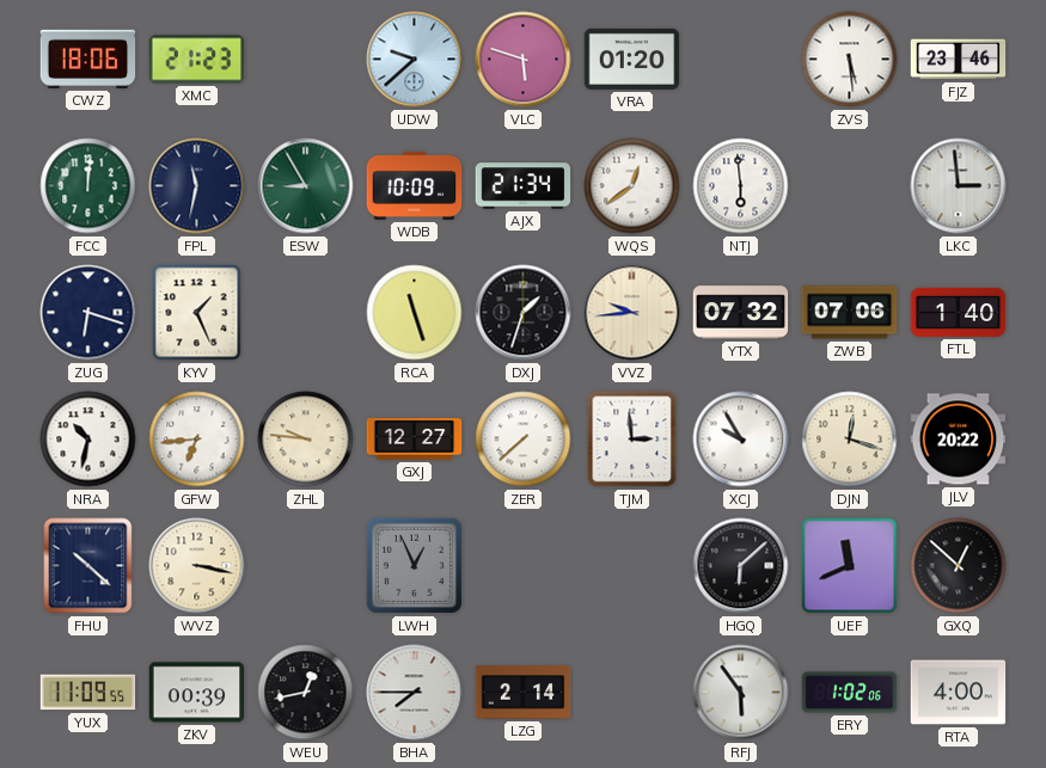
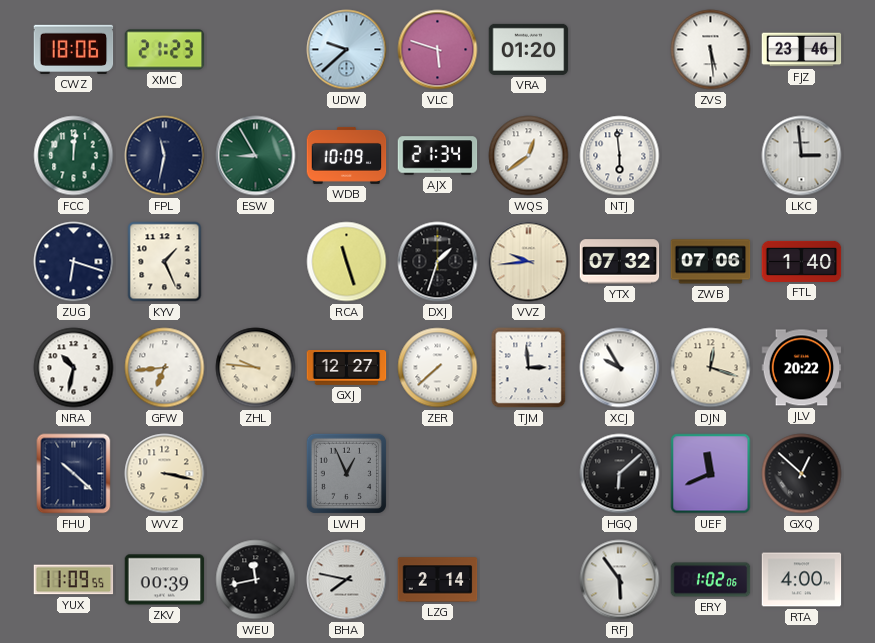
WEU: 12:43 -> 11:43 (256, 580)
BHA: 7:45 -> 7:47 (347, 580)
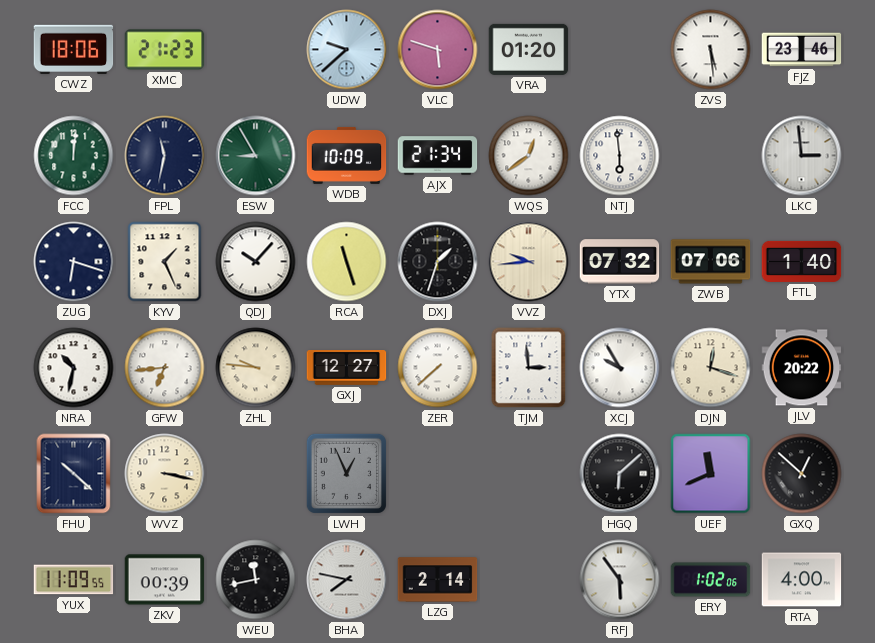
QDJ: none -> 10:07 (256, 262)
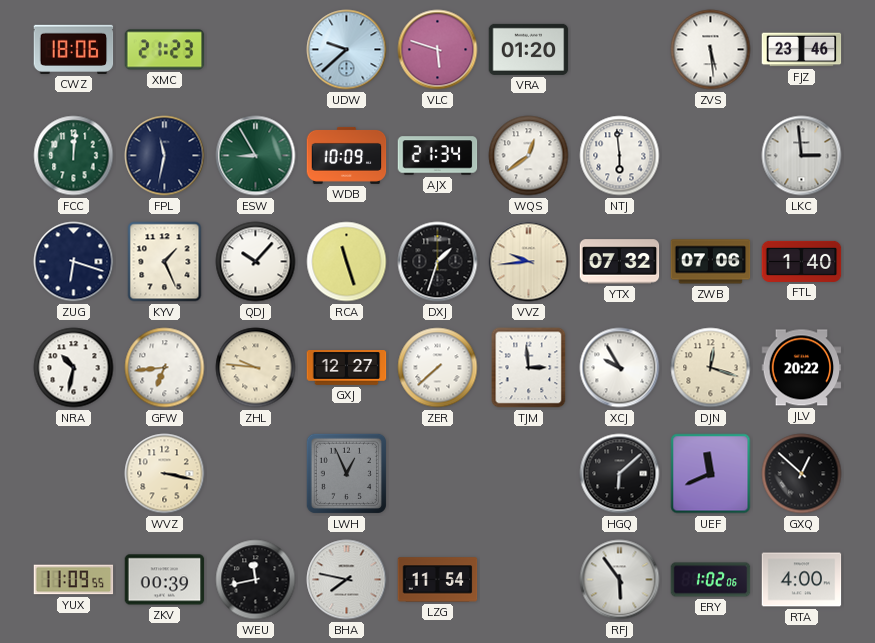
FHU: 10:22 -> none (74, 474)
LZG: 2:14 -> 11:54 (438, 580)
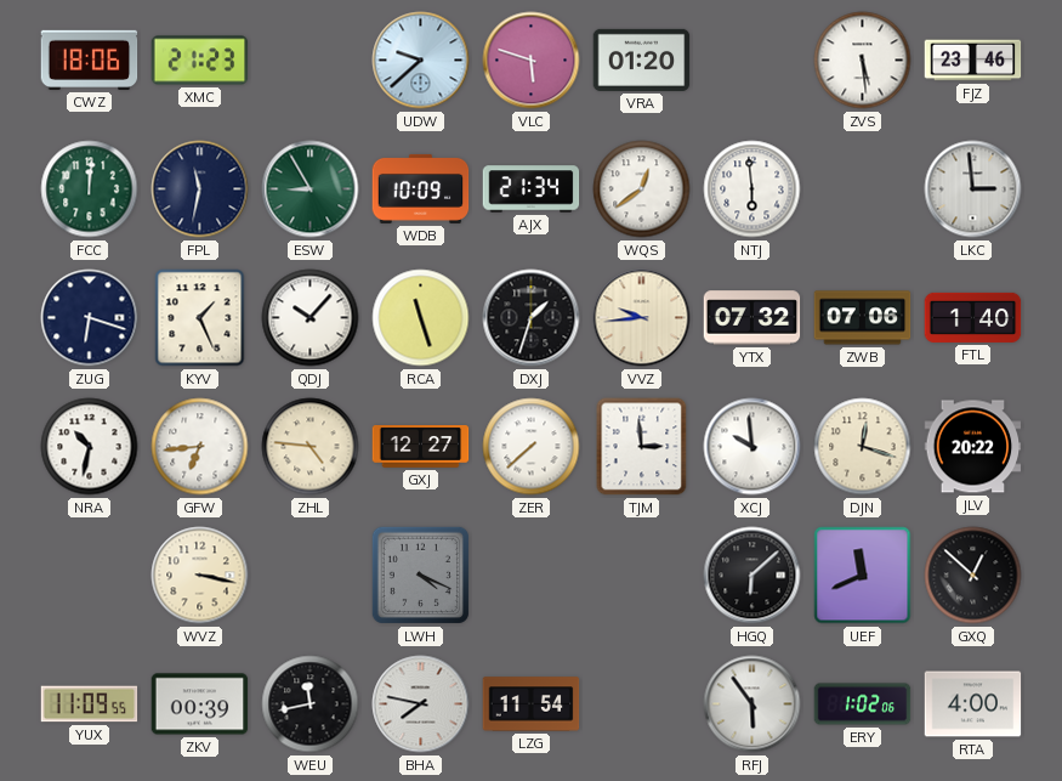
ZHL: 9:46 -> 4:46 (311, 447)
XCJ: 9:55 -> 9:59 (753, 447)
LWH: 12:56 -> 4:19 (420, 575)
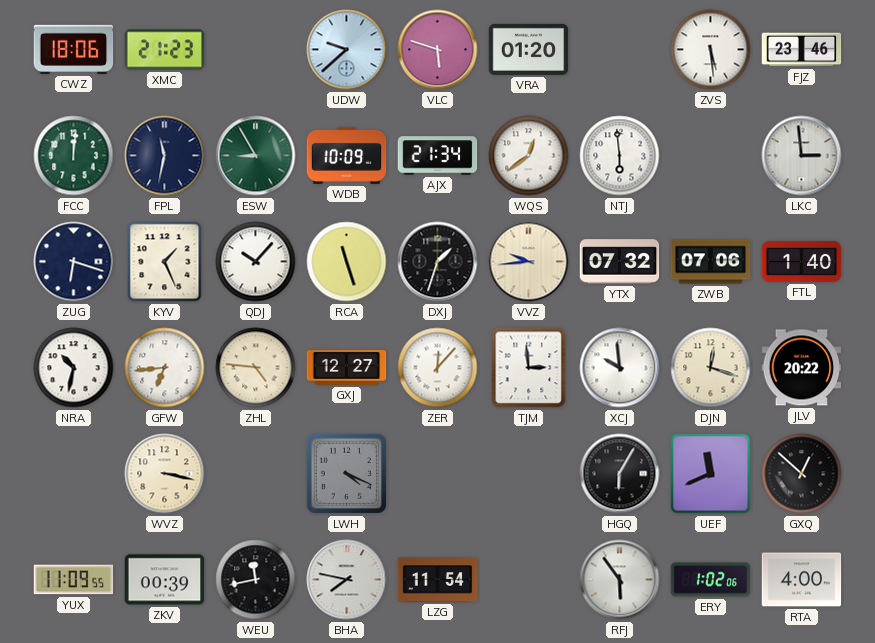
ZER: 7:38 -> 12:07 (438, 368)
HGQ: 6:08 -> 6:05 (620, 474)
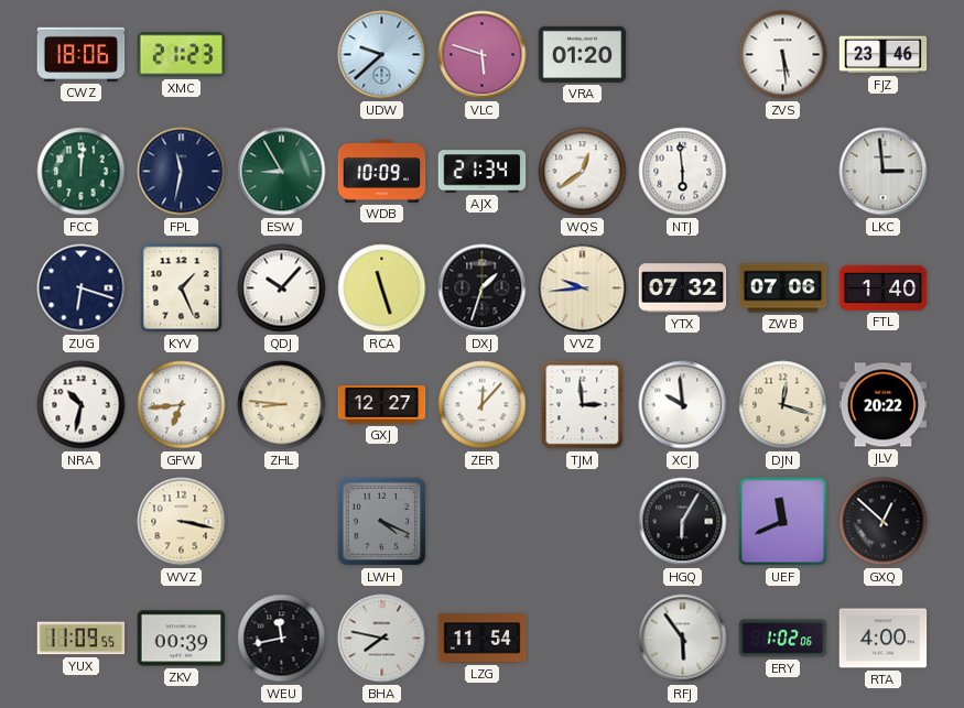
ZHL: 4:46 -> 8:46 (282, 405)
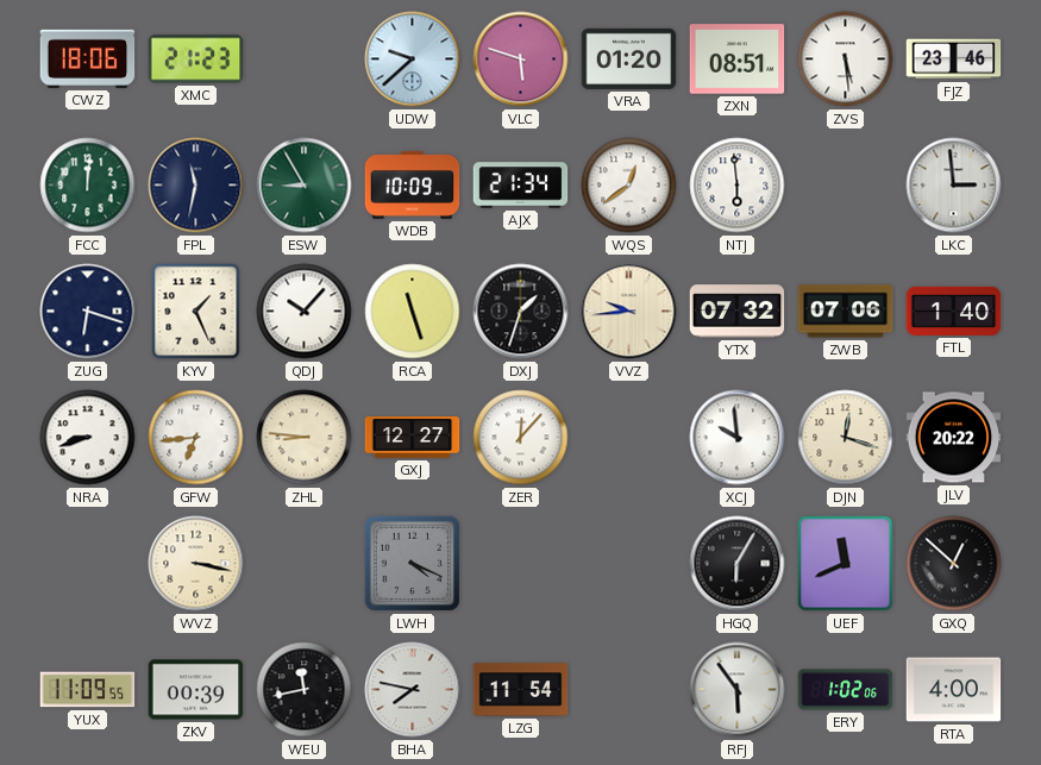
ZXN: none -> 08:51 (738, 59)
NRA: 10:32 -> 8:42 (88, 438)
TJM: 2:59 -> none (583, 405)
